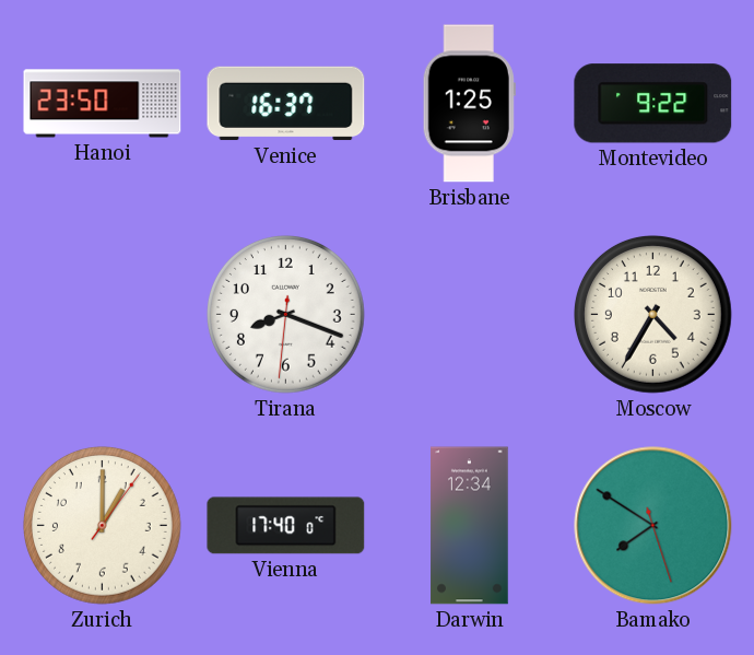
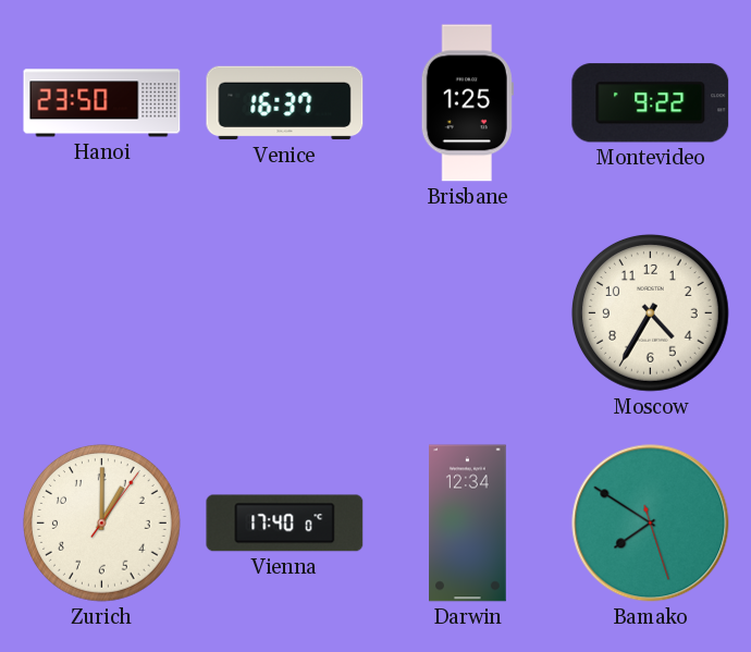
Tirana: 8:18 -> none (286, 315)
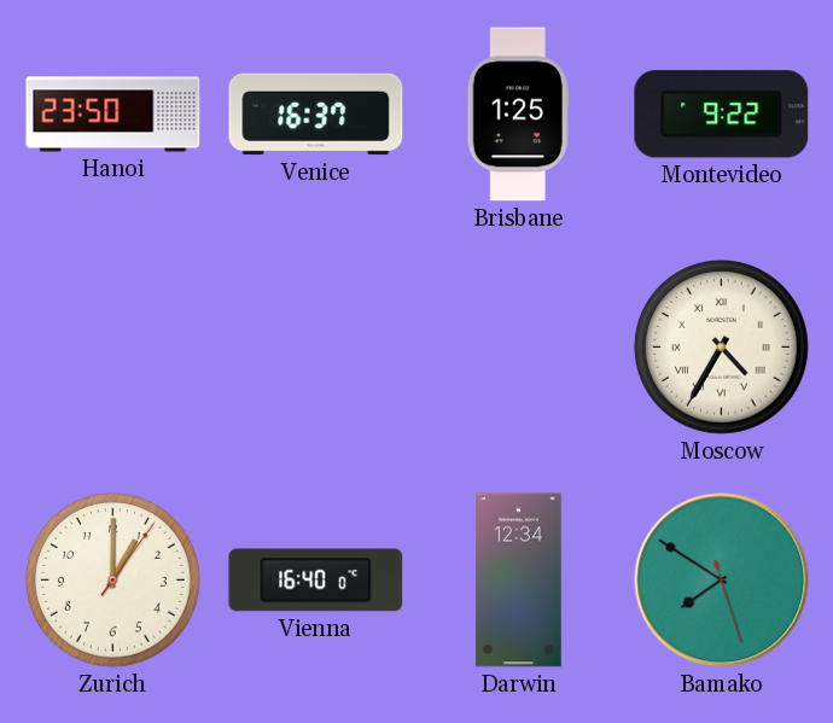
Moscow numerals: Arabic -> Roman (722, 348)
Vienna: 17:40 -> 16:40 (316, 581)
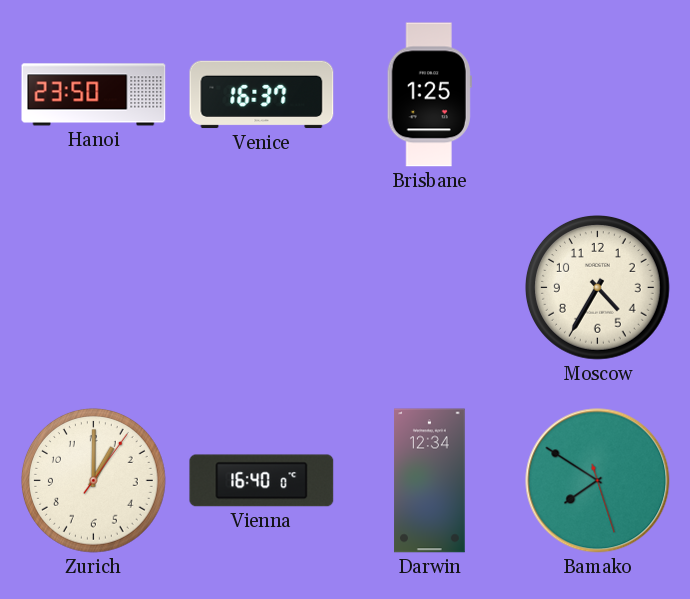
Montevideo: 9:22 -> none (722, 115)
Moscow numerals: Roman -> Arabic (598, 288)
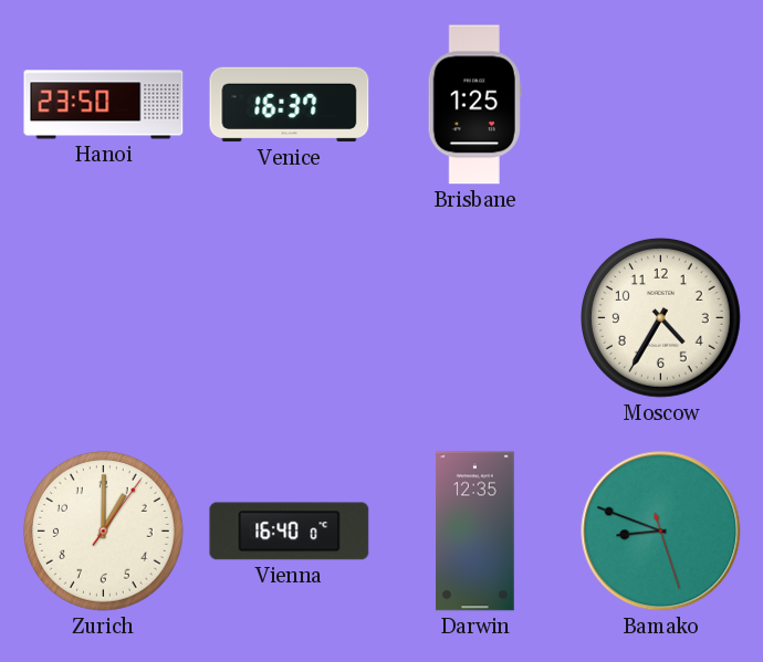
Darwin: 12:34 -> 12:35 (475, 532)
Bamako: 7:50 -> 8:48 (661, 532)
